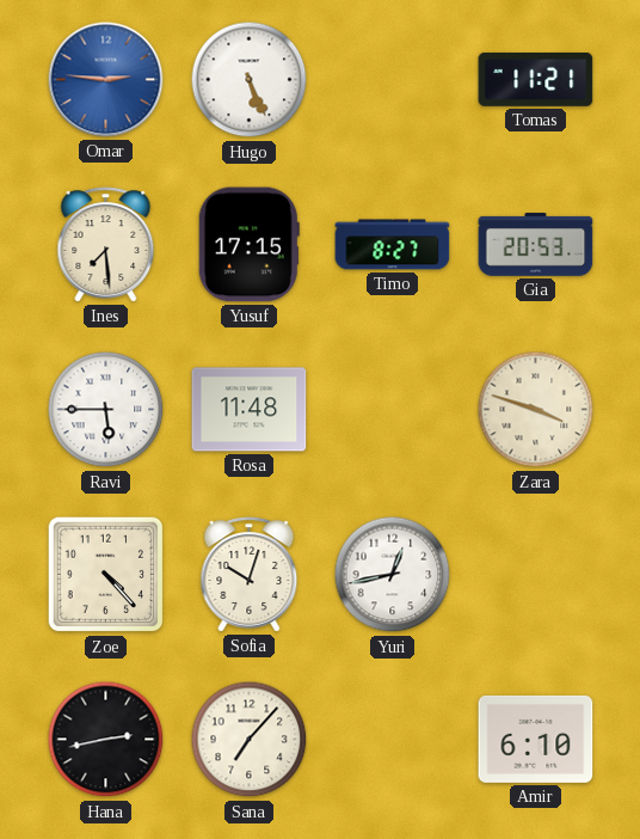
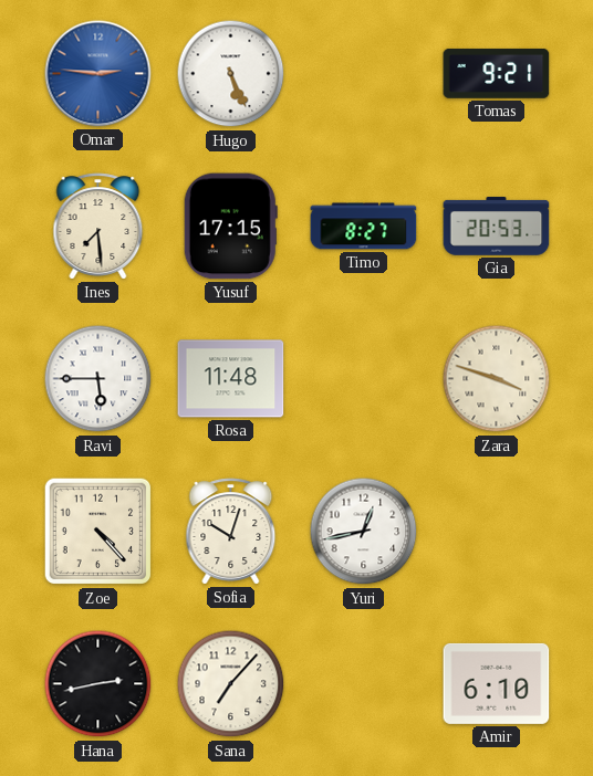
Tomas: 11:21 -> 9:21 (497, 74)
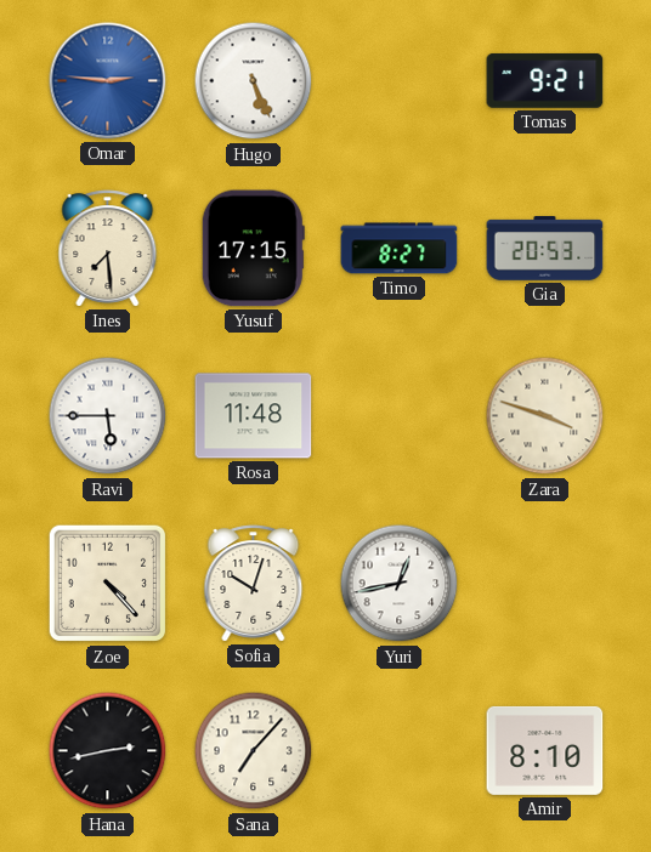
Amir: 6:10 -> 8:10 (545, 750)
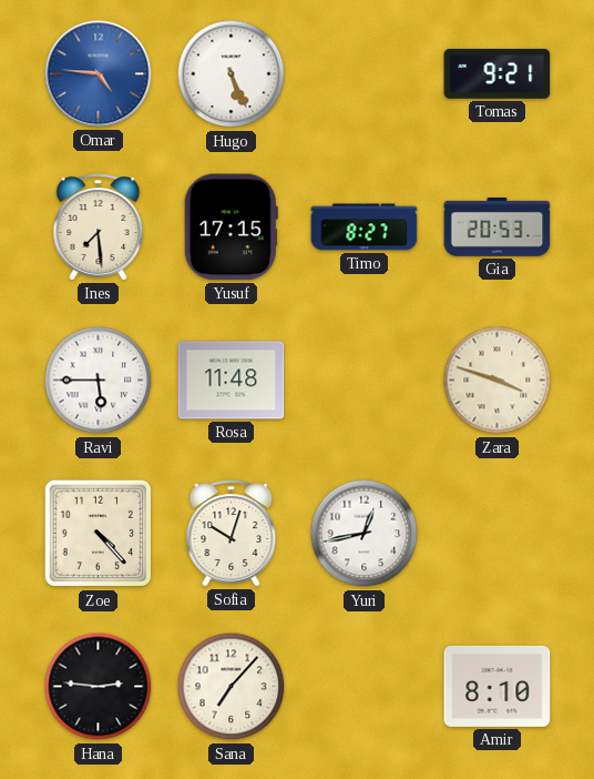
Omar: 2:46 -> 4:46 (99, 74)
Hana: 2:43 -> 2:46 (99, 687)
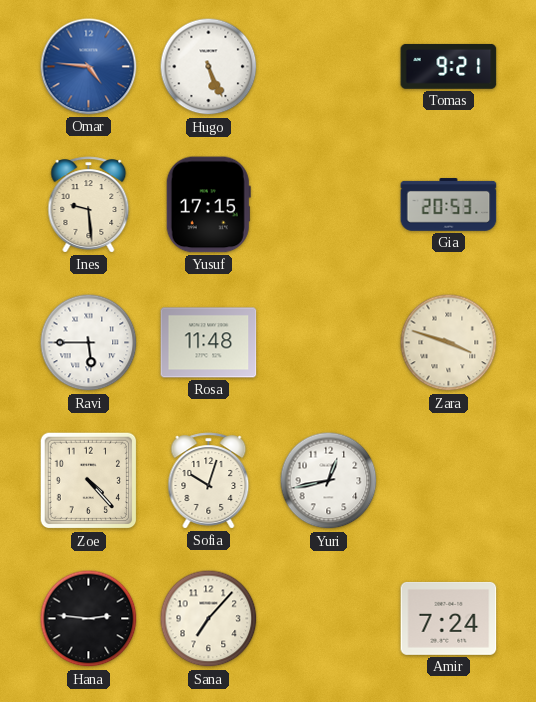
Ines: 7:29 -> 9:29 (89, 205)
Timo: 8:27 -> none (365, 227)
Amir: 8:10 -> 7:24 (449, 618)
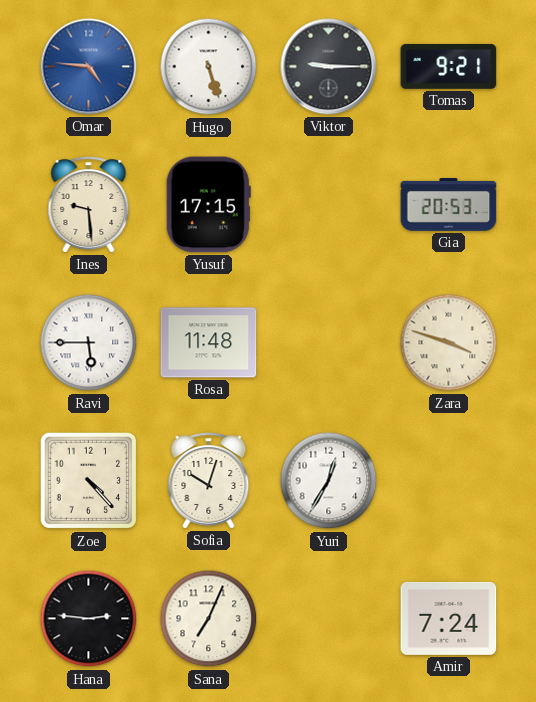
Hugo: 5:26 -> 5:27 (209, 67)
Viktor: none -> 9:15 (329, 67)
Yuri: 12:43 -> 12:35 (329, 481)
Sana: 7:07 -> 7:04 (209, 619)
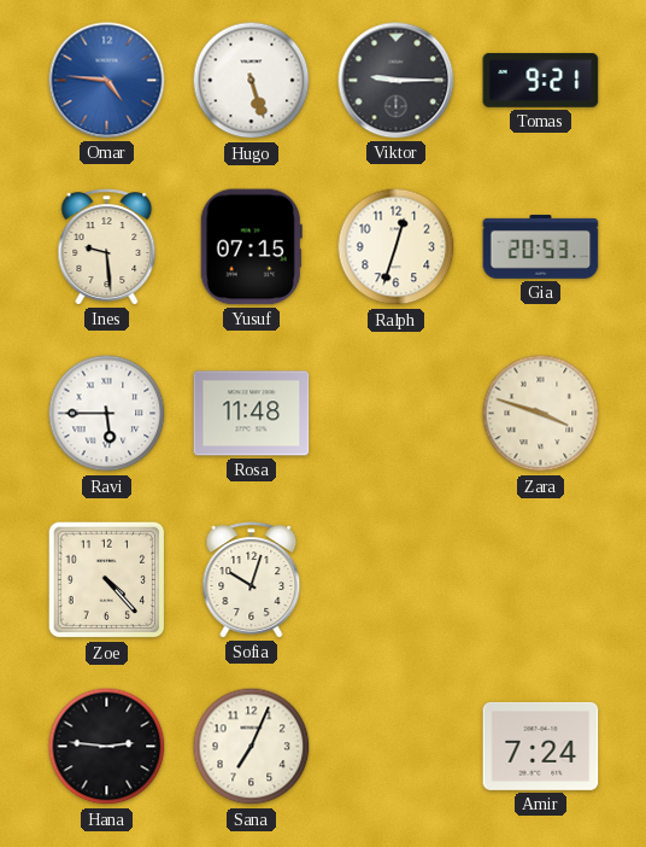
Yusuf: 17:15 -> 07:15 (251, 247)
Ralph: none -> 12:33 (397, 247)
Yuri: 12:35 -> none (329, 481)
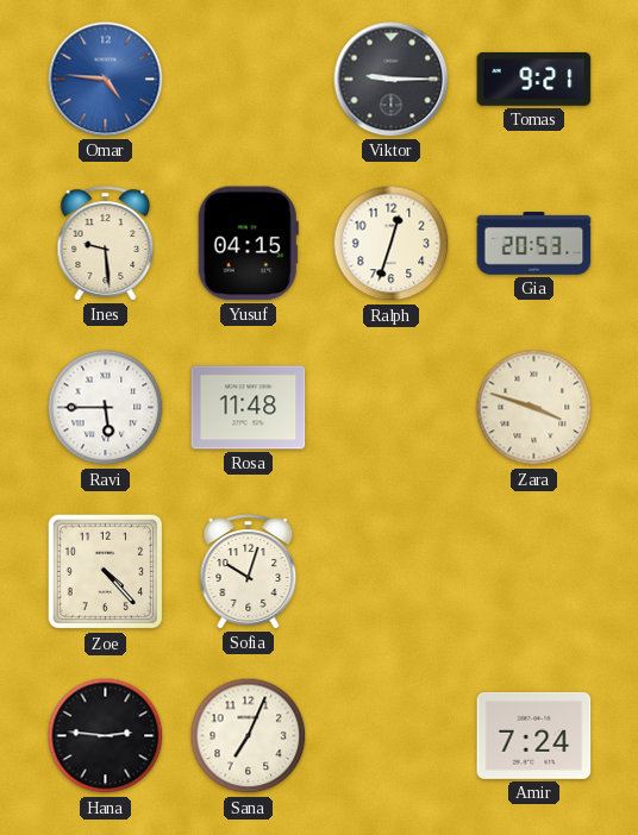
Hugo: 5:27 -> none (252, 81)
Yusuf: 07:15 -> 04:15 (248, 244)
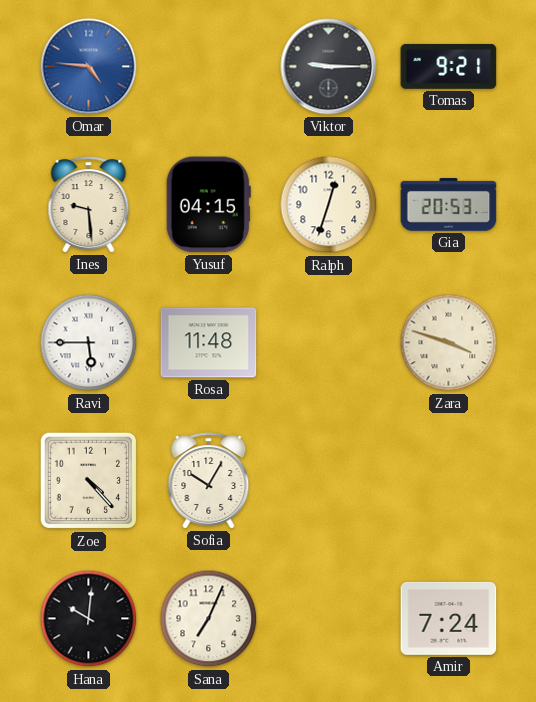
Sofia: 10:03 -> 10:05 (209, 481)
Hana: 2:46 -> 10:01 (89, 619)
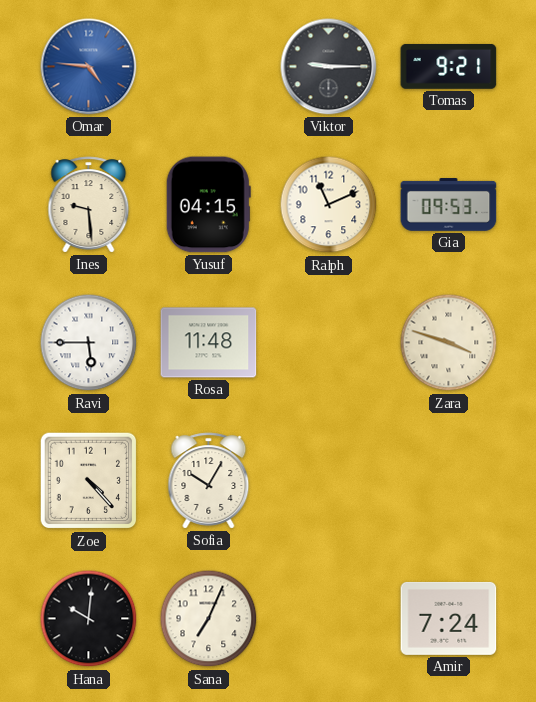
Ralph: 12:33 -> 11:11 (329, 205)
Gia: 20:53 -> 09:53 (449, 205)
